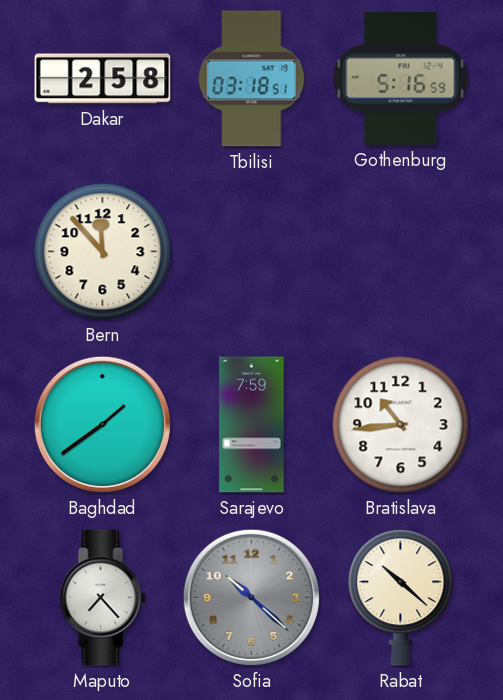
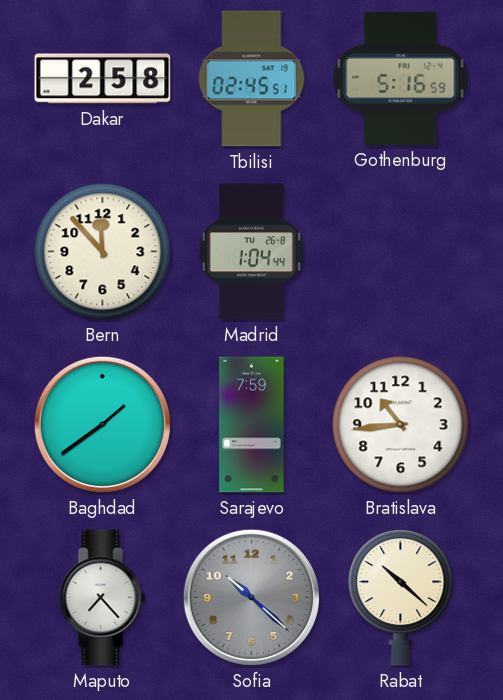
Tbilisi: 03:18 -> 02:45 (252, 79)
Madrid: none -> 1:04 (251, 252)
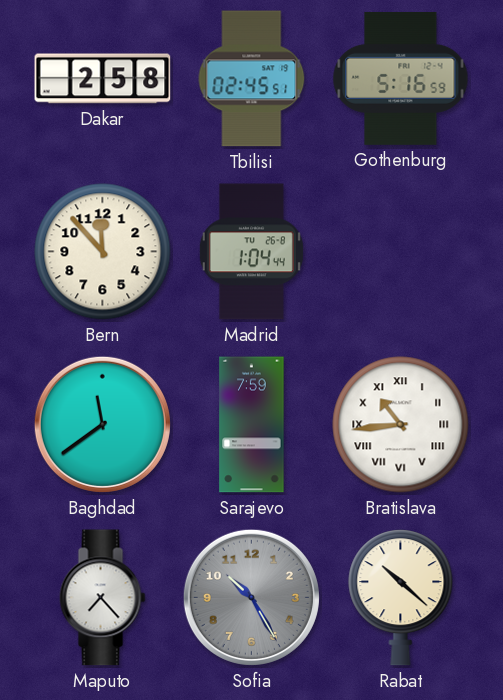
Baghdad: 1:39 -> 11:39 (102, 424)
Bratislava numerals: Arabic -> Roman (401, 425)
Sofia: 10:22 -> 10:25 (251, 597)
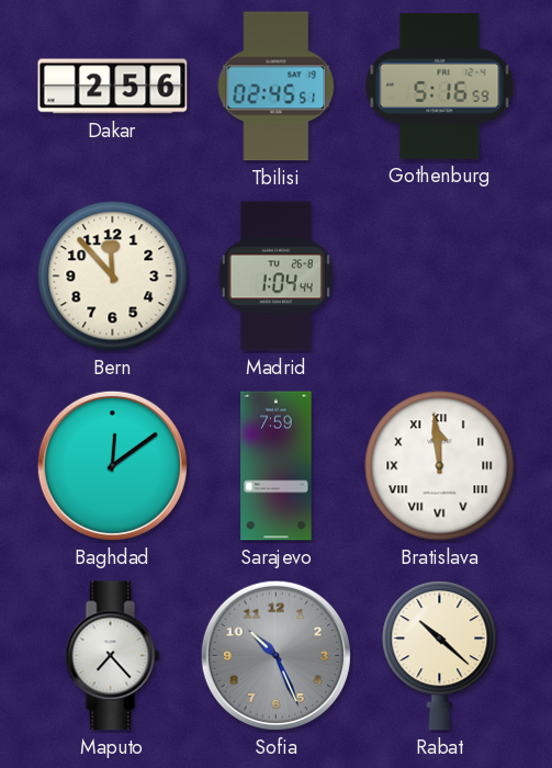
Dakar: 2:58 -> 2:56 (113, 87)
Baghdad: 11:39 -> 12:09 (112, 465)
Bratislava: 10:44 -> 11:59 (440, 466)
Sofia: 10:25 -> 10:26 (275, 655)
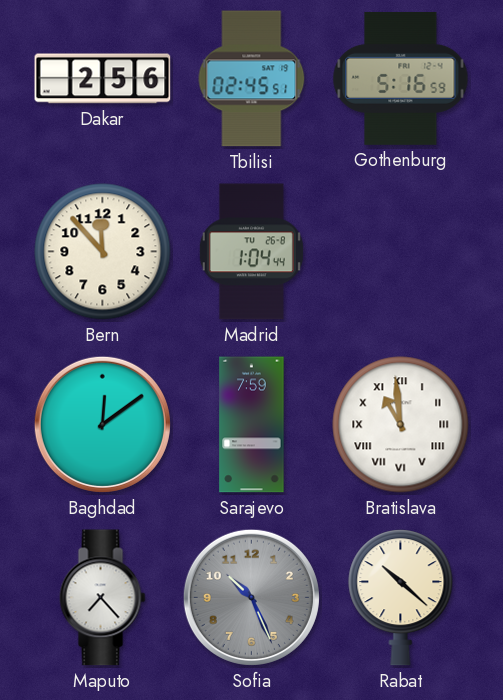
Bratislava: 11:59 -> 10:59 (401, 425)
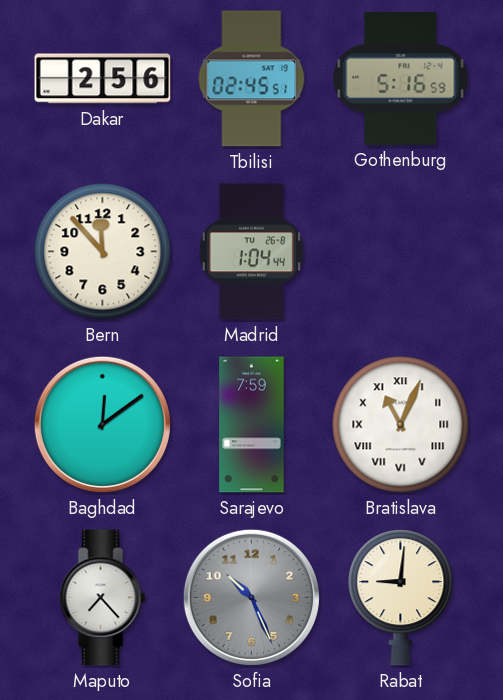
Bratislava: 10:59 -> 11:04 (401, 425)
Rabat: 10:22 -> 9:01 (401, 598)
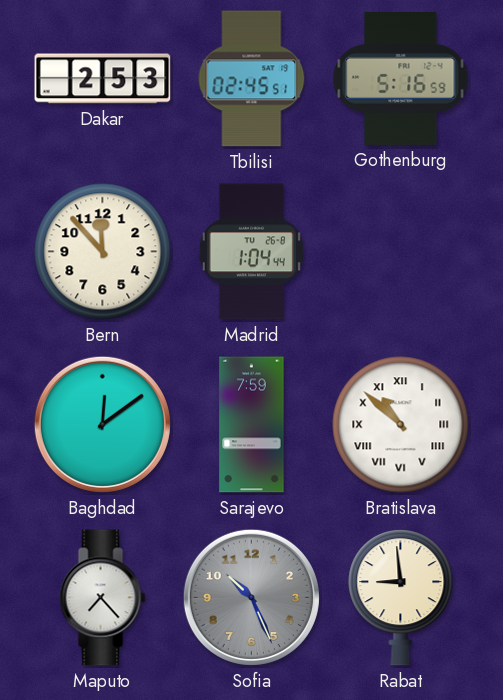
Dakar: 2:56 -> 2:53 (103, 79)
Bratislava: 11:04 -> 10:52 (401, 425)
Rabat: 9:01 -> 8:59 (401, 598)
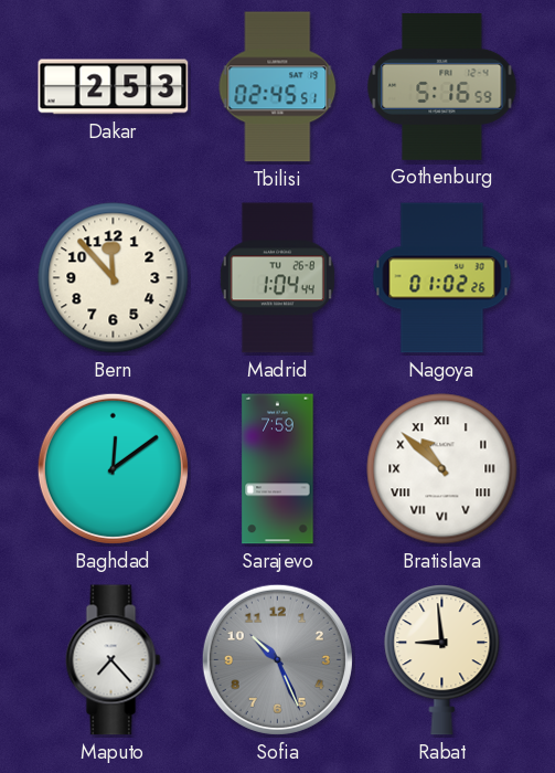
Nagoya: none -> 01:02 (442, 278)
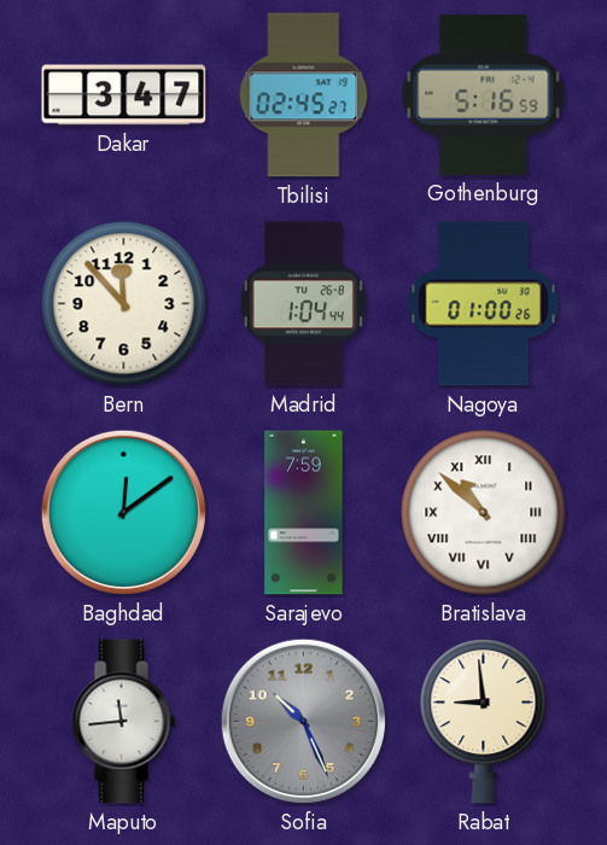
Dakar: 2:53 -> 3:47 (124, 95)
Tbilisi: 02:45:51 -> 02:45:27 (304, 95)
Nagoya: 01:02 -> 01:00 (484, 304)
Maputo: 7:23 -> 11:44 (124, 722)
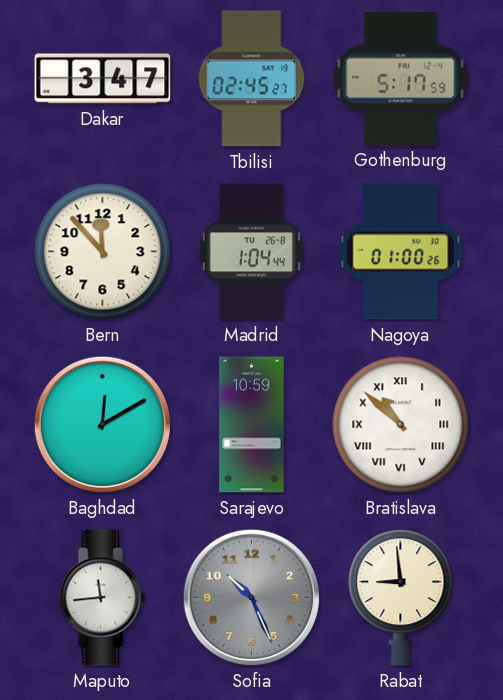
Gothenburg: 5:16 -> 5:17 (401, 78)
Baghdad: 12:09 -> 12:10 (102, 424)
Sarajevo: 7:59 -> 10:59 (252, 425)
